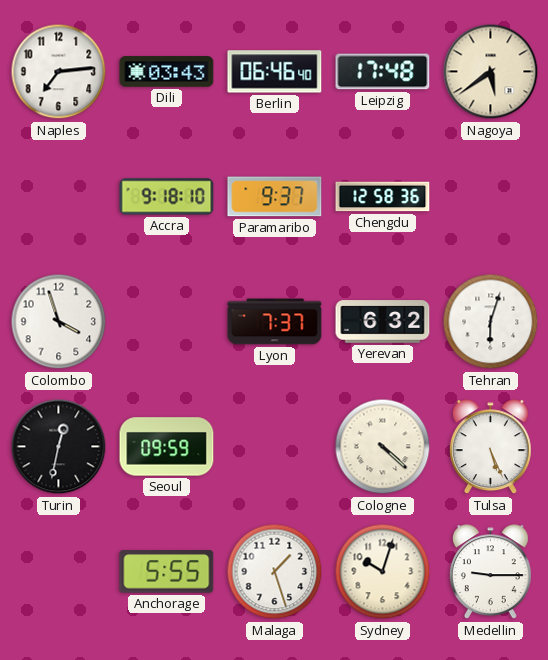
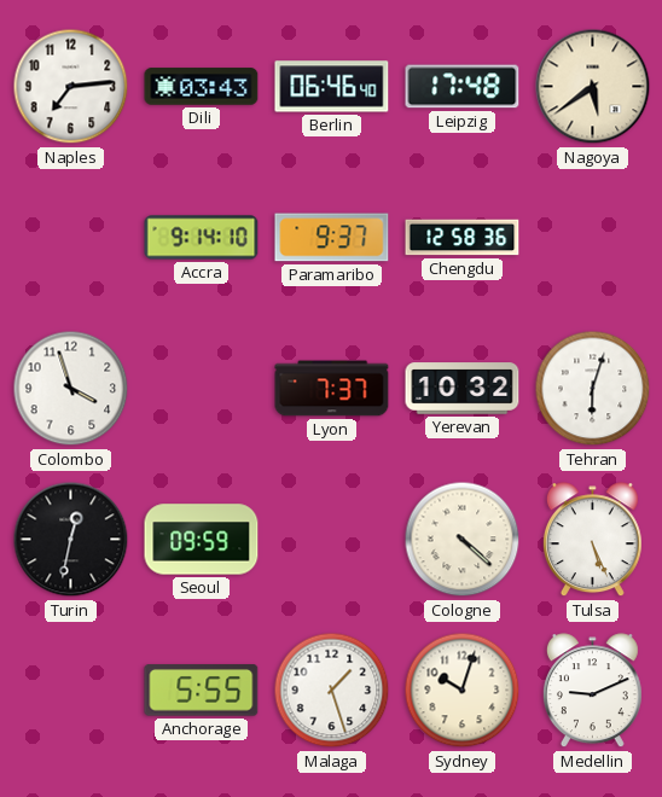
Accra: 9:18 -> 9:14 (202, 238)
Yerevan: 6:32 -> 10:32 (463, 389)
Medellin: 9:15 -> 9:11 (592, 691)
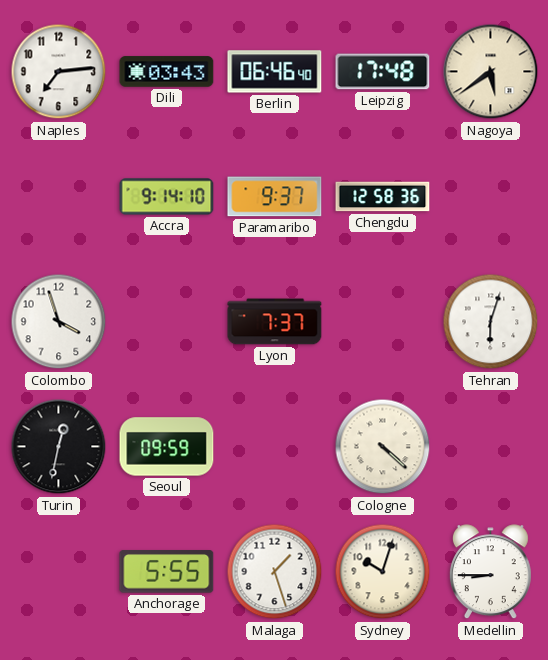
Yerevan: 10:32 -> none (463, 389)
Tulsa: 5:26 -> none (592, 540)
Medellin: 9:11 -> 8:45 (490, 572)
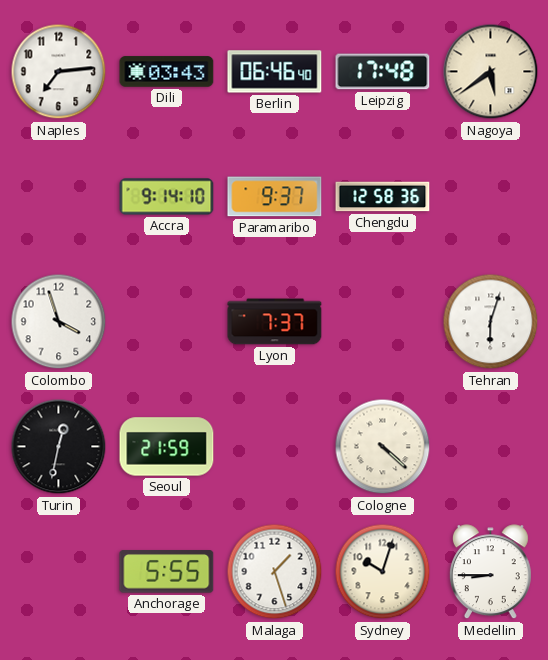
Seoul: 09:59 -> 21:59 (167, 447)
